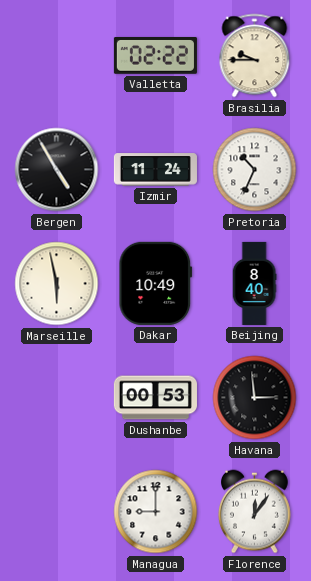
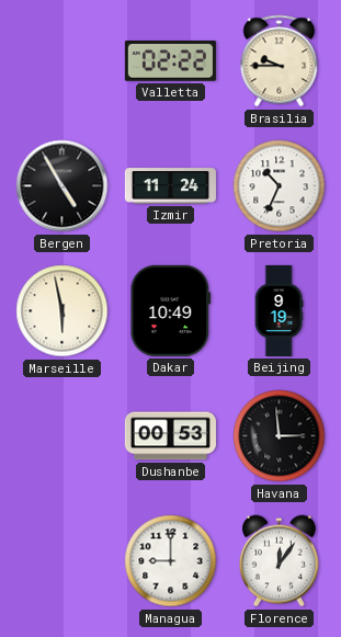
Beijing: 8:40 -> 9:19 (279, 310)
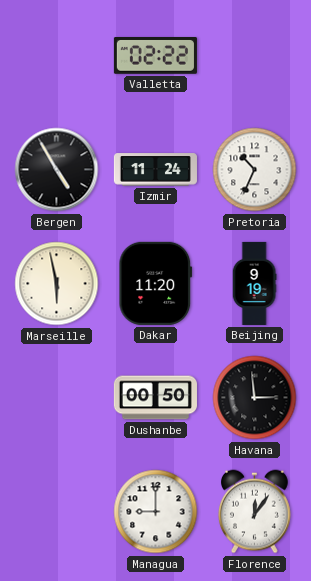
Brasilia: 9:45 -> none (280, 61)
Dakar: 10:49 -> 11:20 (156, 283)
Dushanbe: 00:53 -> 00:50 (155, 398)
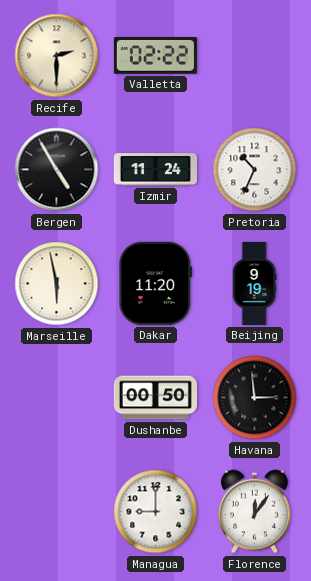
Recife: none -> 2:30 (57, 56)
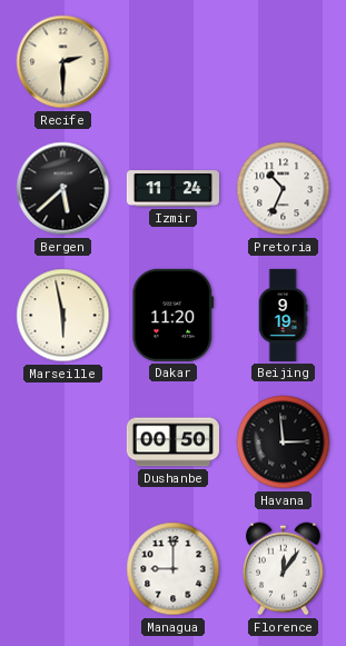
Valletta: 02:22 -> none (155, 56)
Bergen: 4:55 -> 5:38 (63, 189)
